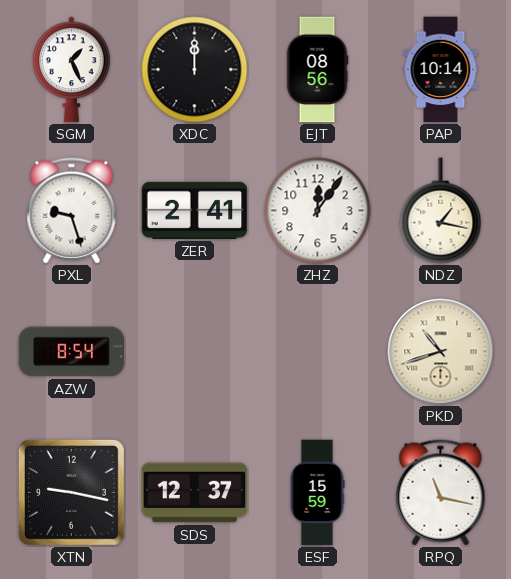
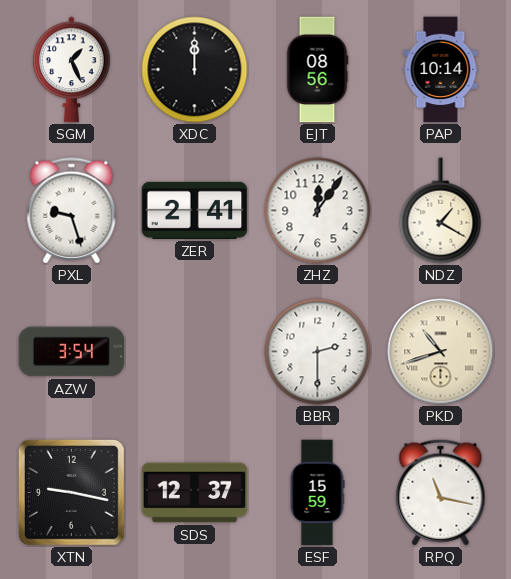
NDZ: 1:17 -> 1:20 (441, 211)
AZW: 8:54 -> 3:54 (72, 352)
BBR: none -> 2:30 (318, 352)
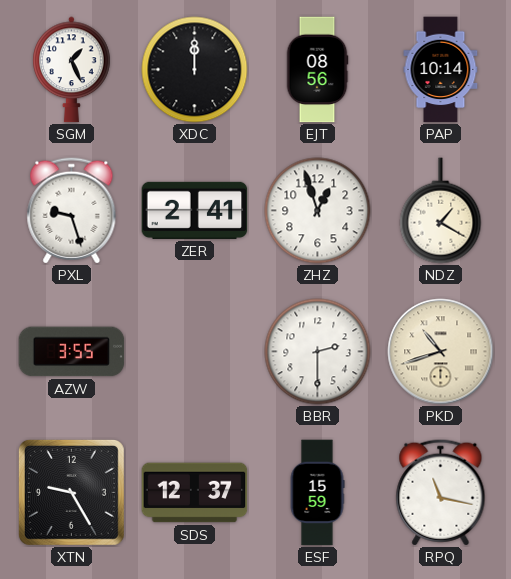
ZHZ: 12:06 -> 12:57 (318, 211)
AZW: 3:54 -> 3:55 (72, 352)
XTN: 9:17 -> 9:25 (71, 492)
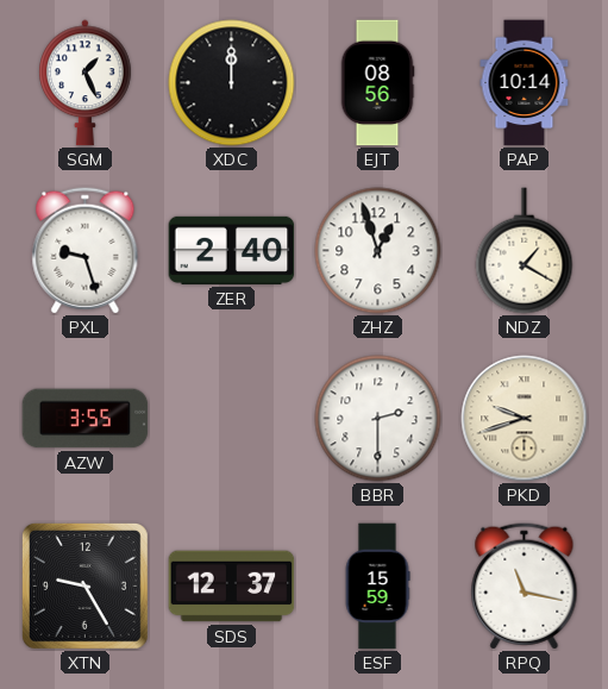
ZER: 2:41 -> 2:40 (232, 250)
PKD: 10:42 -> 9:42 (525, 419)
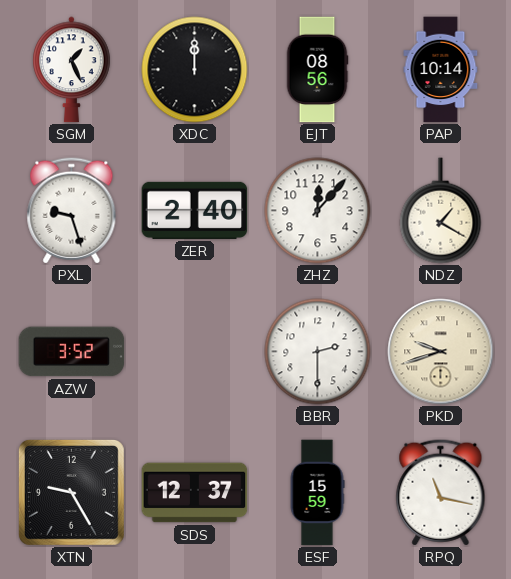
ZHZ: 12:57 -> 12:07 (318, 211)
AZW: 3:55 -> 3:52 (72, 352)
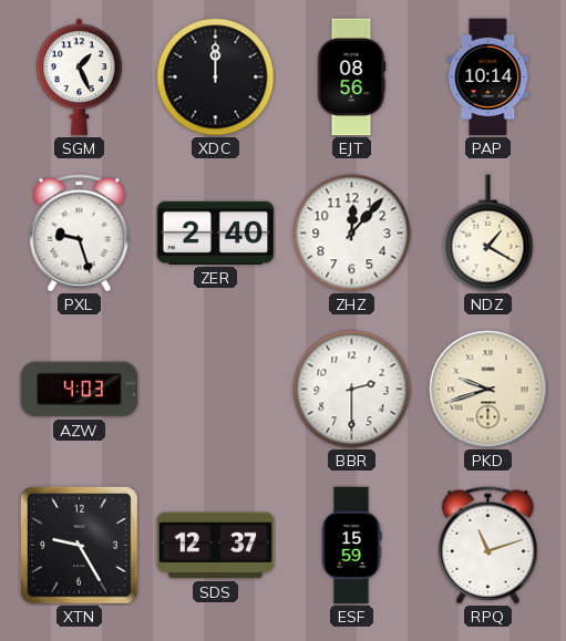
AZW: 3:52 -> 4:03 (80, 390)
RPQ: 11:17 -> 11:12 (488, 546)
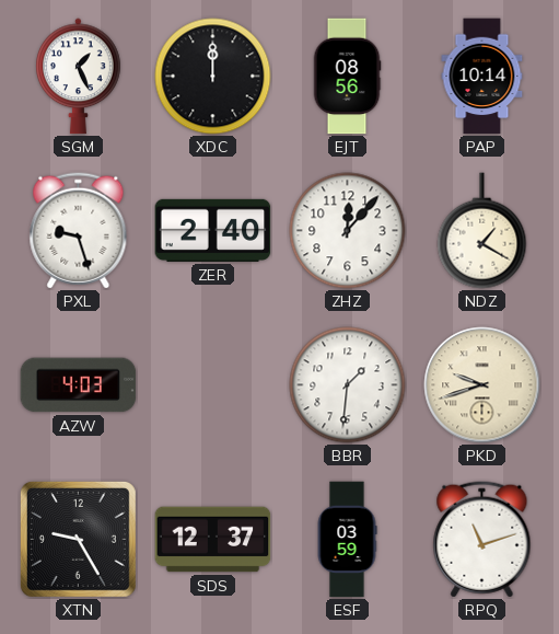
BBR: 2:30 -> 1:31 (348, 385)
ESF: 15:59 -> 03:59 (347, 540)
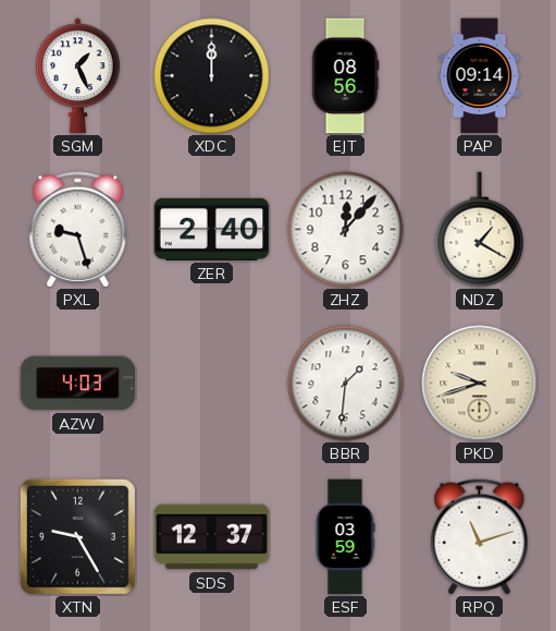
PAP: 10:14 -> 09:14 (480, 76)
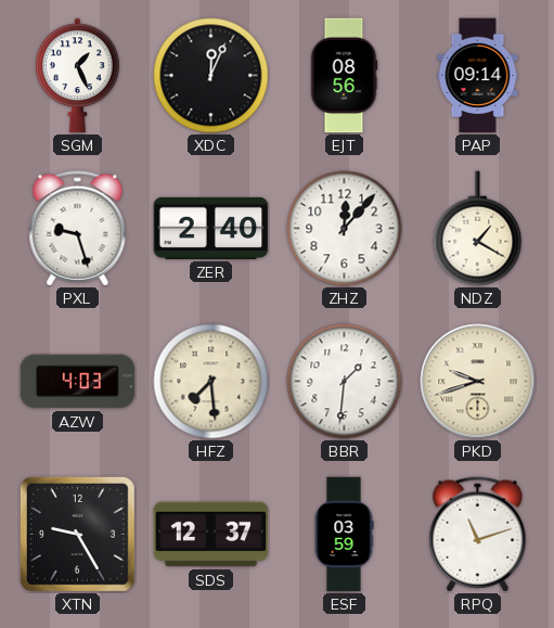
XDC: 12:00 -> 12:04 (211, 76)
HFZ: none -> 7:29 (211, 382)
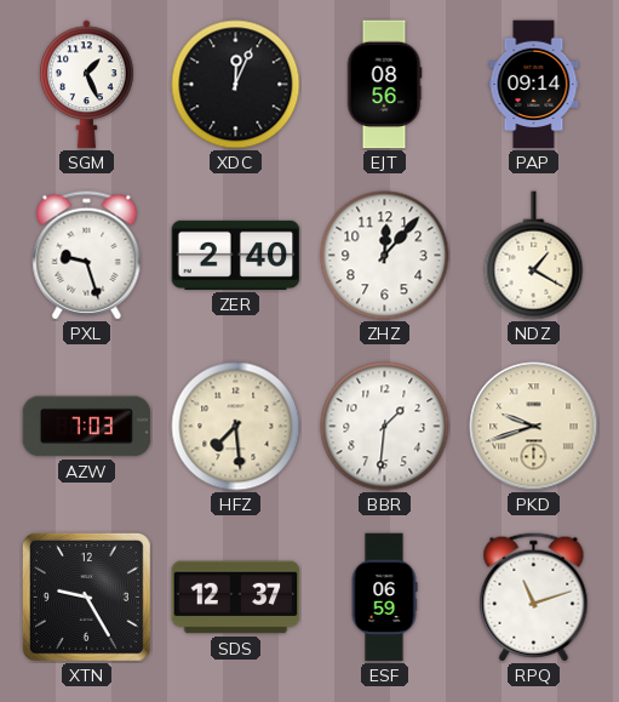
AZW: 4:03 -> 7:03 (87, 427)
ESF: 03:59 -> 06:59 (384, 598)
